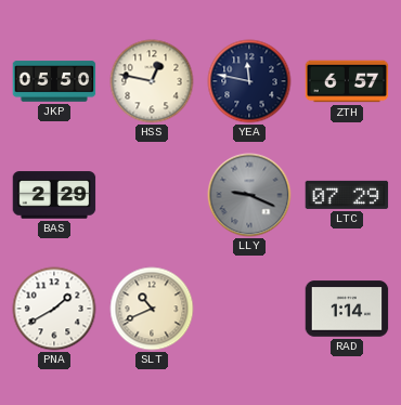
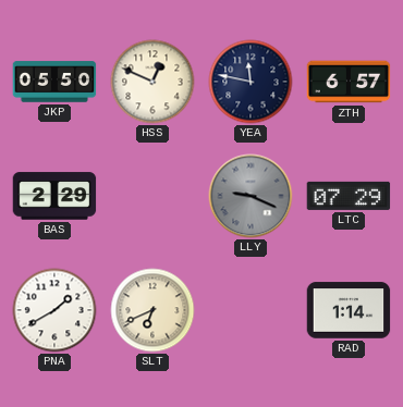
HSS: 12:47 -> 12:49 (152, 82)
SLT: 10:41 -> 6:41 (152, 310)
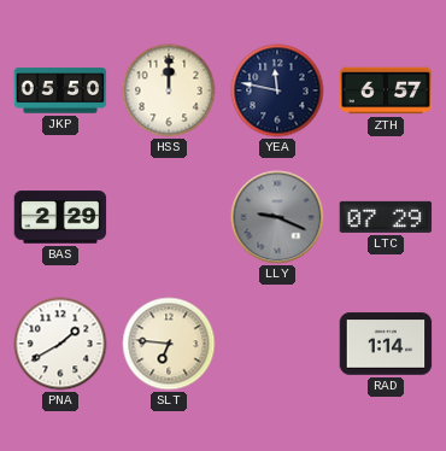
HSS: 12:49 -> 12:00 (169, 90)
SLT: 6:41 -> 6:46 (169, 344)
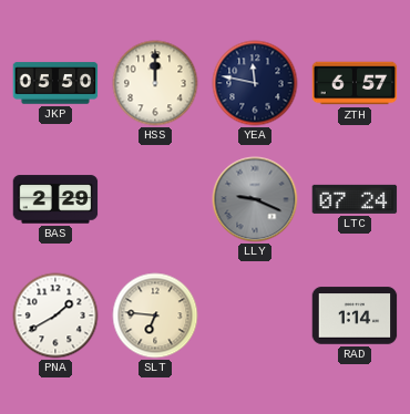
LTC: 07:29 -> 07:24 (355, 199)
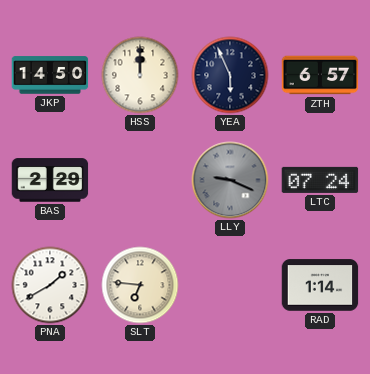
JKP: 05:50 -> 14:50 (50, 75)
YEA: 11:47 -> 5:56 (230, 75)
